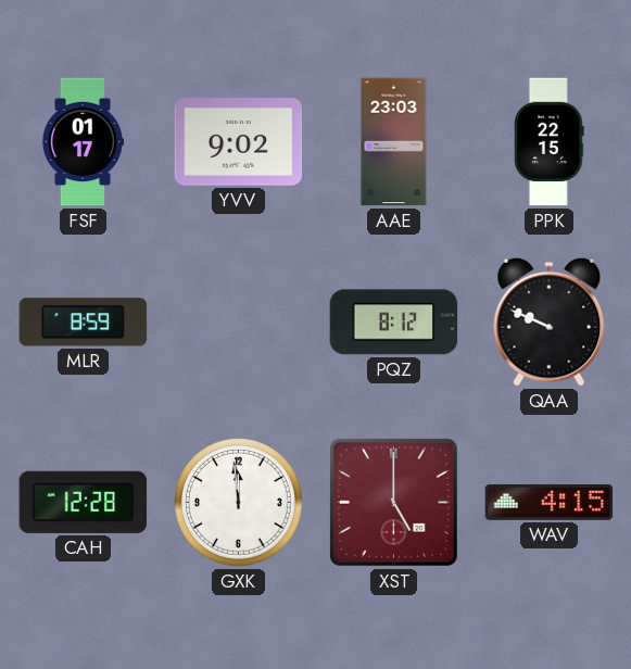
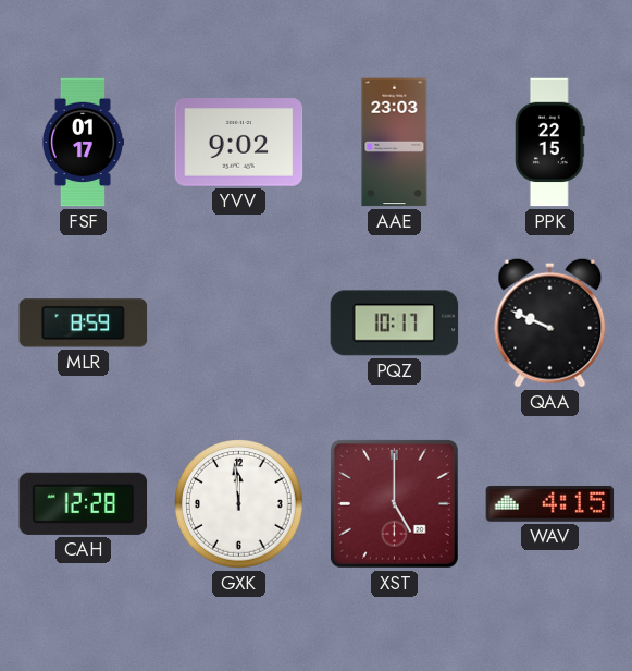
PQZ: 8:12 -> 10:17 (395, 324)
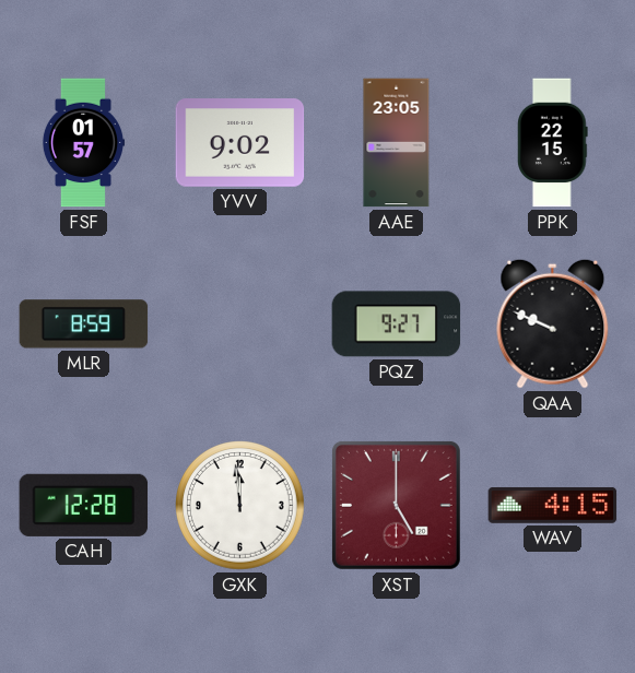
FSF: 01:17 -> 01:57 (82, 143)
AAE: 23:03 -> 23:05 (397, 143)
PQZ: 10:17 -> 9:27 (397, 324)
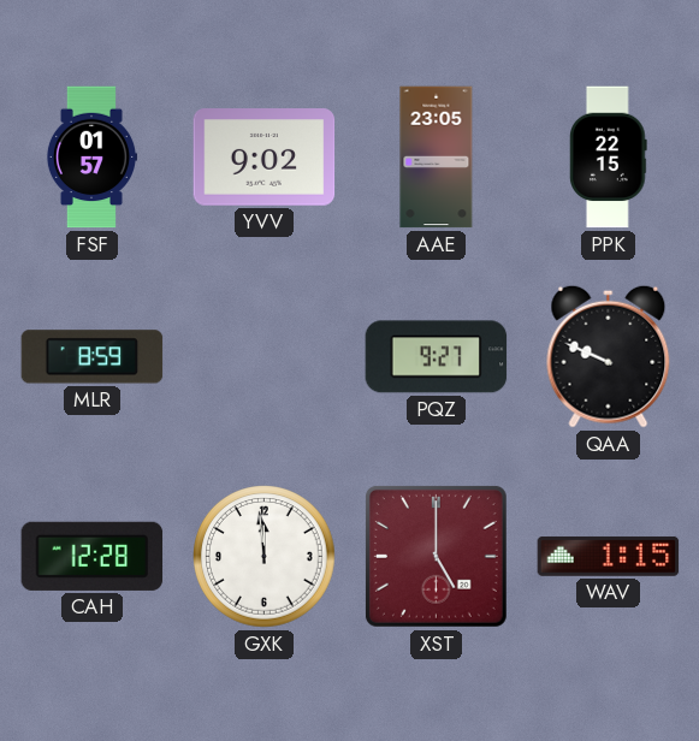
WAV: 4:15 -> 1:15 (609, 556)
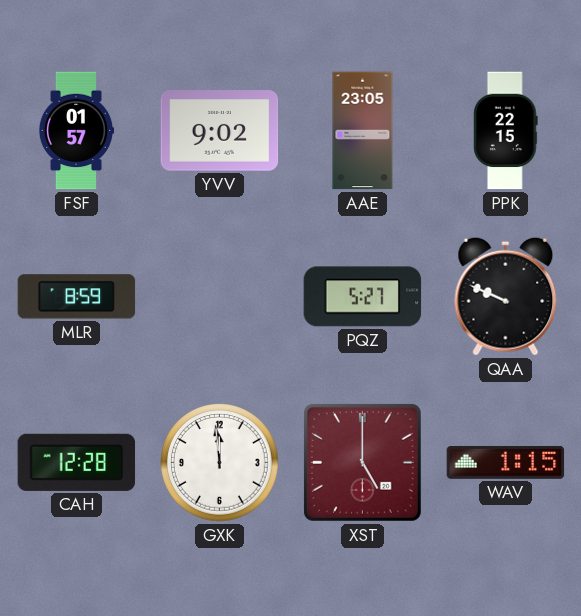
PQZ: 9:27 -> 5:27 (363, 297)
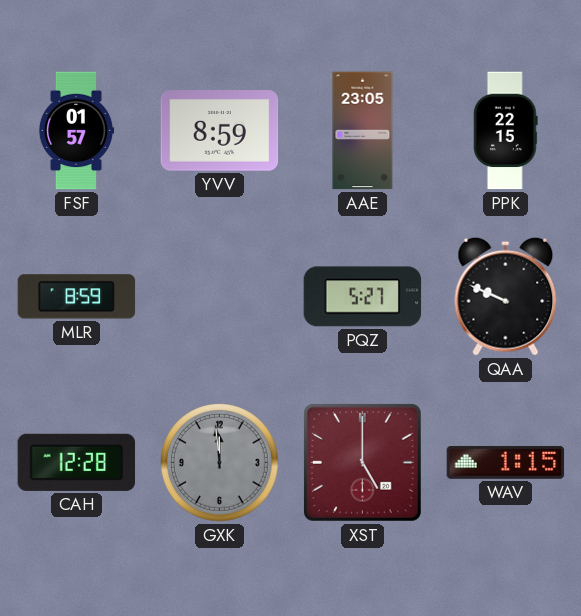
YVV: 9:02 -> 8:59 (220, 131)
GXK dial: white -> grey (220, 463)
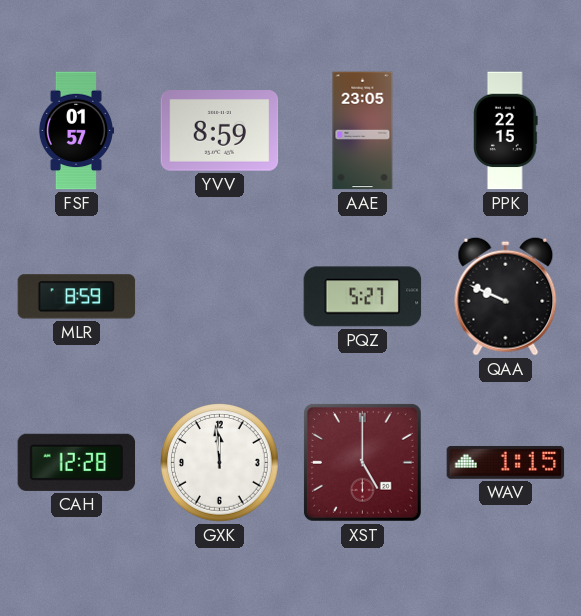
GXK dial: grey -> white (220, 463)
